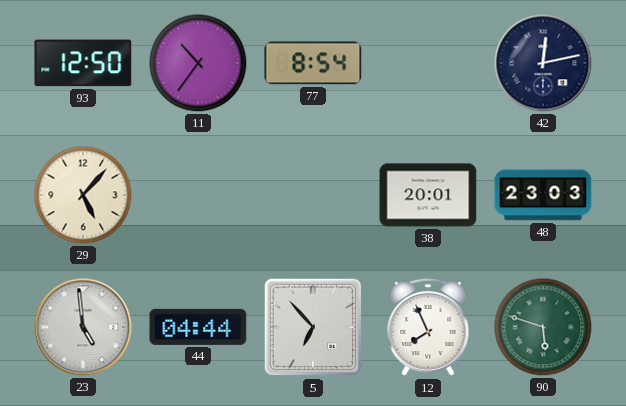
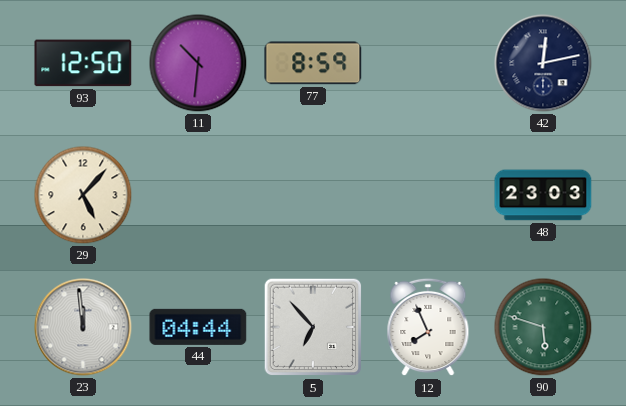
11: 10:36 -> 10:31 (198, 63)
77: 8:54 -> 8:59 (313, 63)
38: 20:01 -> none (428, 195)
23: 4:59 -> 11:59 (83, 327)
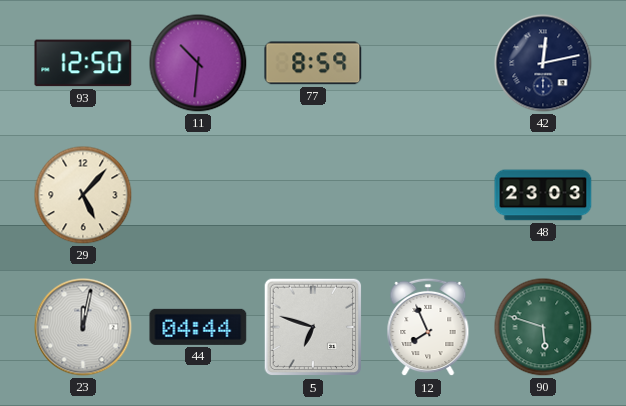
23: 11:59 -> 12:02 (83, 327)
5: 6:53 -> 6:48 (313, 327)
